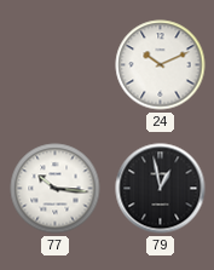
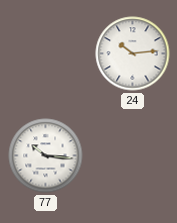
24: 10:11 -> 10:14 (133, 54)
79: 12:58 -> none (161, 189)
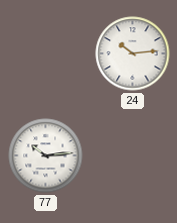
77: 10:16 -> 10:14 (46, 156)
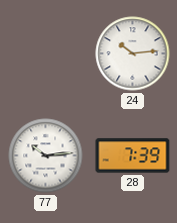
28: none -> 7:39 (133, 156)
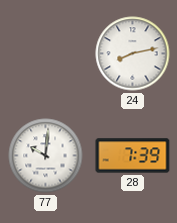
24: 10:14 -> 8:13 (133, 54)
77: 10:14 -> 10:01 (46, 156)
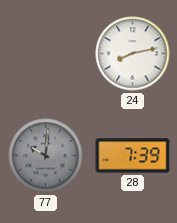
77 dial: white -> grey (46, 156)
